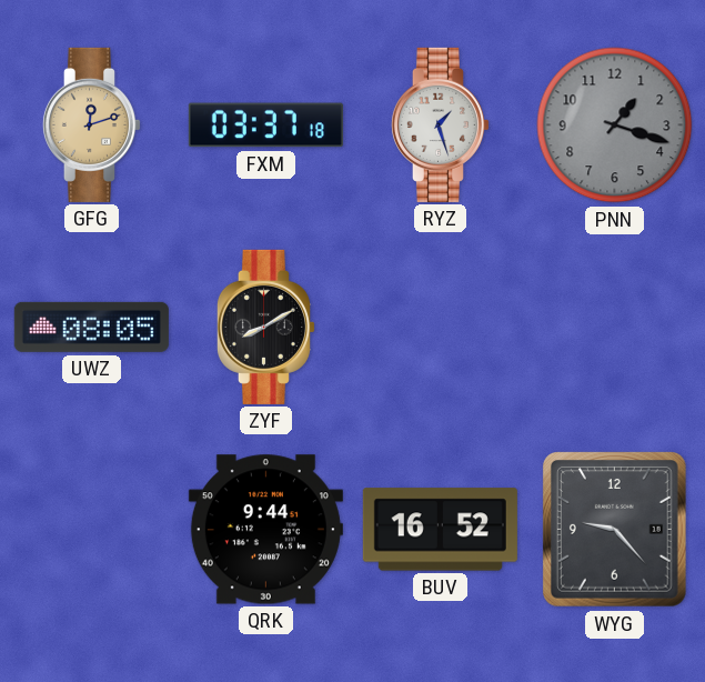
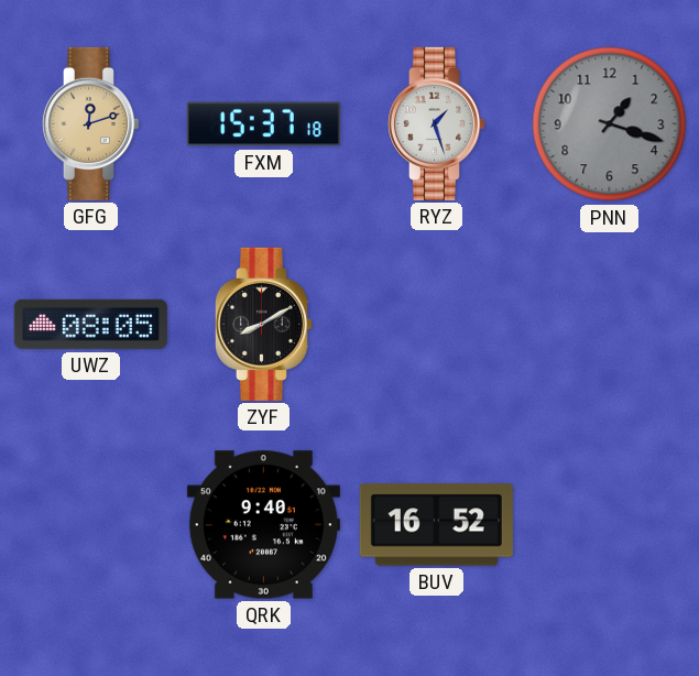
FXM: 03:37 -> 15:37 (263, 124)
QRK: 9:44 -> 9:40 (263, 525)
WYG: 9:23 -> none (615, 530)
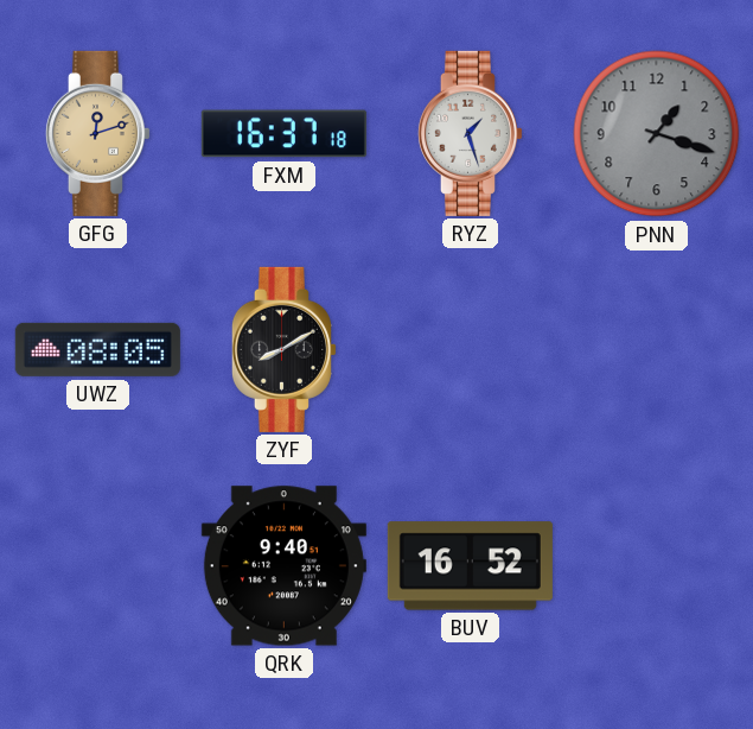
FXM: 15:37 -> 16:37 (283, 134)
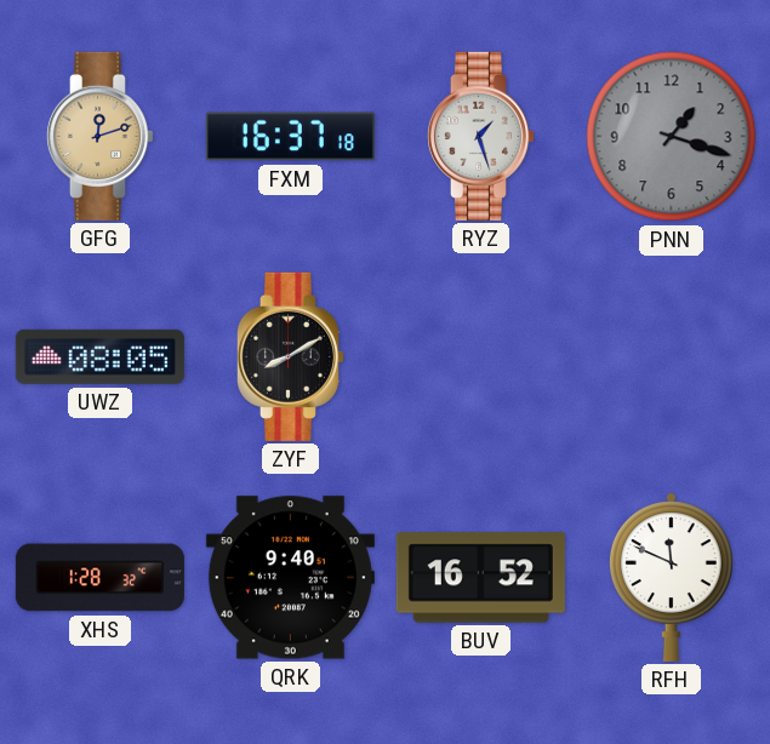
XHS: none -> 1:28 (99, 578)
RFH: none -> 11:49 (671, 577)
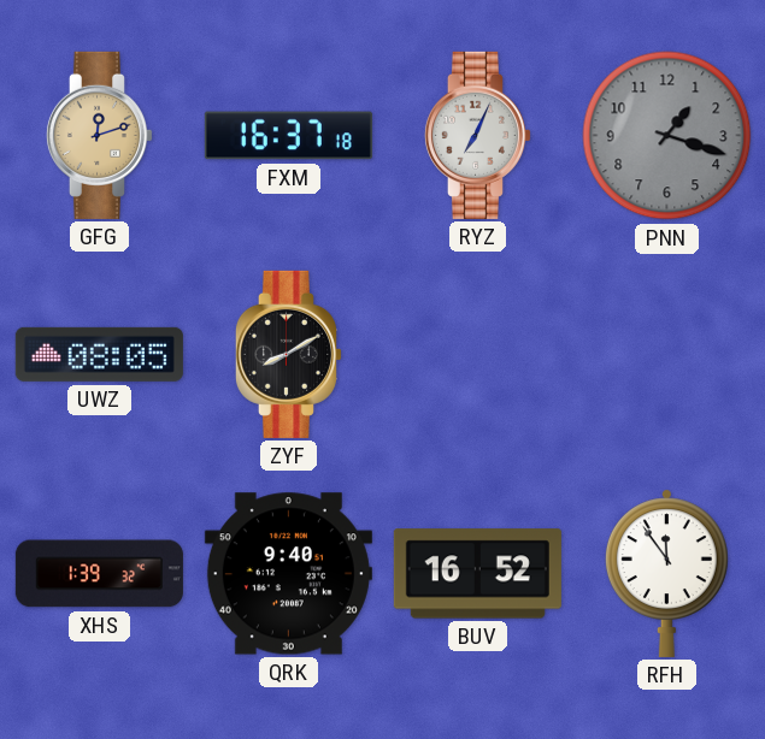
RYZ: 1:27 -> 7:04 (477, 135)
XHS: 1:28 -> 1:39 (99, 574)
RFH: 11:49 -> 11:54 (666, 573)
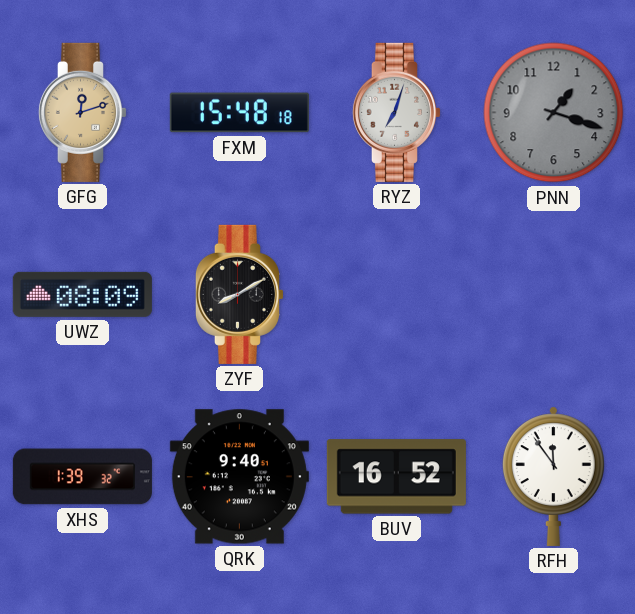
FXM: 16:37 -> 15:48 (239, 113)
RYZ: 7:04 -> 7:03 (396, 112)
UWZ: 08:05 -> 08:09 (82, 294)
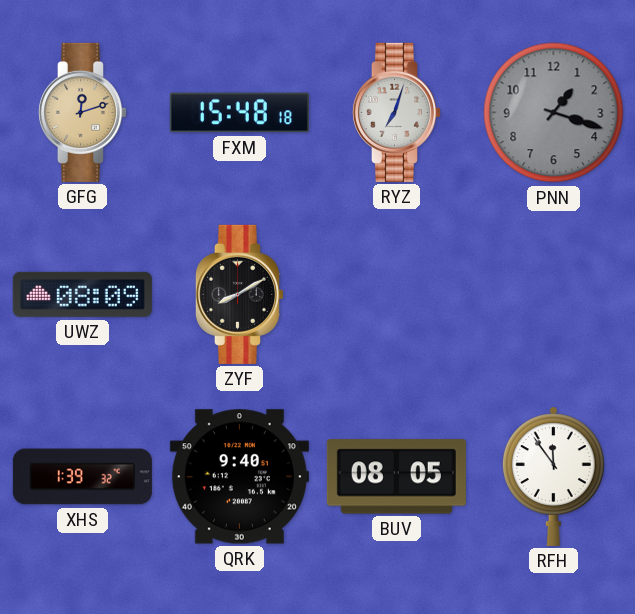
BUV: 16:52 -> 08:05 (396, 477)
